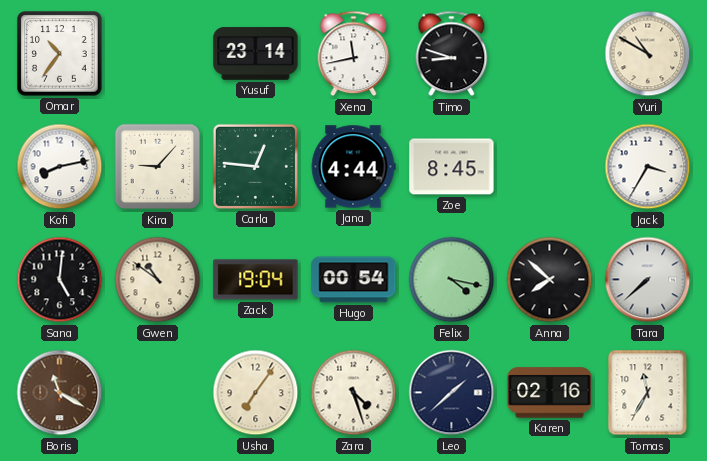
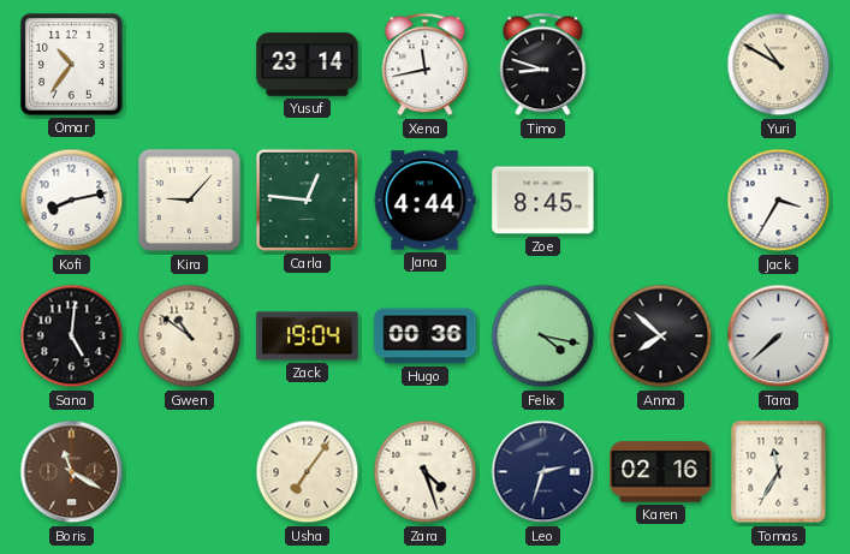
Hugo: 00:54 -> 00:36 (426, 336)
Leo: 1:38 -> 2:33 (543, 472)
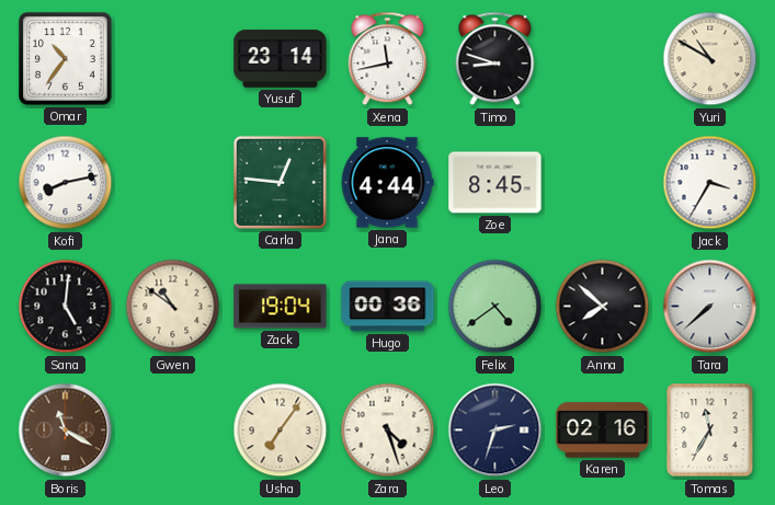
Kira: 9:07 -> none (190, 201)
Felix: 4:17 -> 4:39 (495, 307)
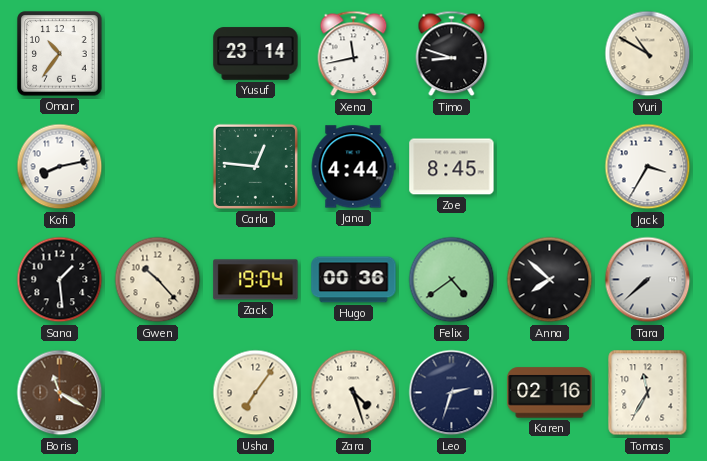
Sana: 5:01 -> 1:29 (60, 280)
Gwen: 10:51 -> 10:23 (158, 280)
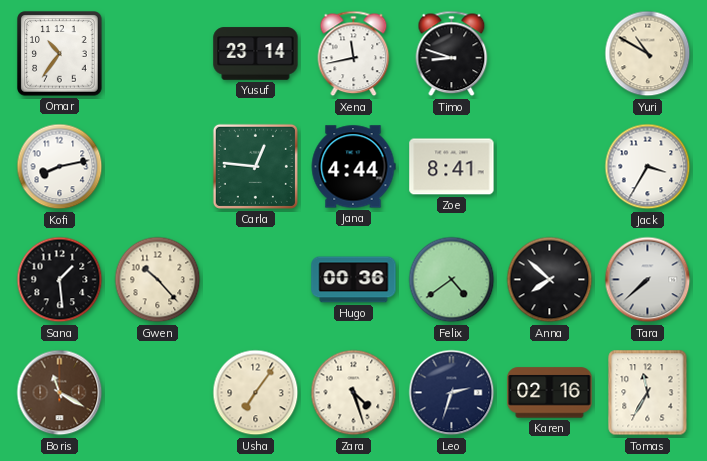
Zoe: 8:45 -> 8:41 (452, 167)
Zack: 19:04 -> none (256, 280)
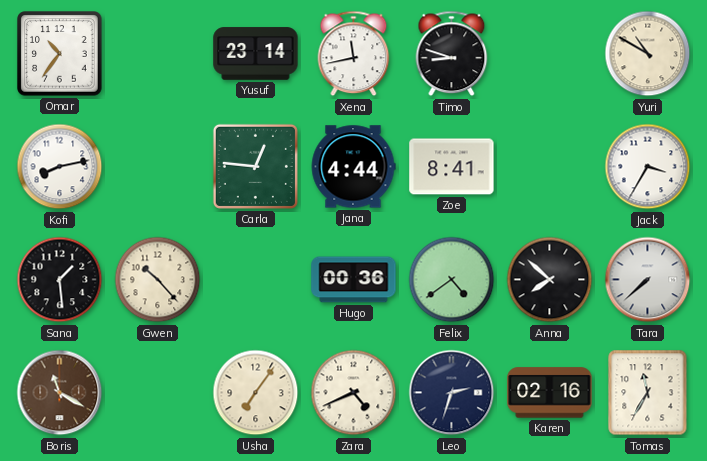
Zara: 4:27 -> 4:41 (354, 393)
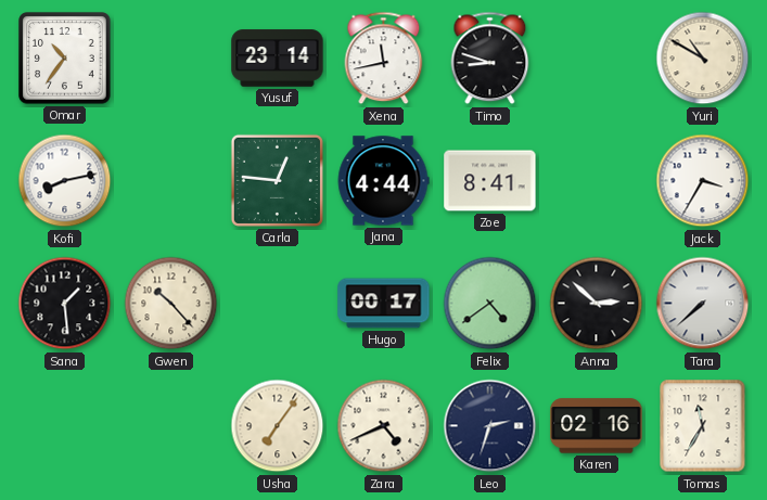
Hugo: 00:36 -> 00:17 (384, 304)
Anna: 7:52 -> 2:52 (597, 304)
Boris: 11:20 -> none (60, 393)
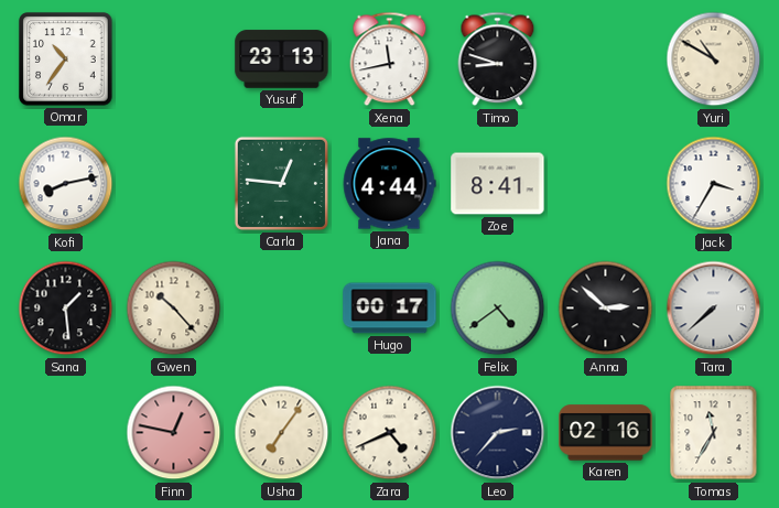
Yusuf: 23:14 -> 23:13 (282, 60)
Finn: none -> 12:47 (174, 433)
Leo: 2:33 -> 2:37 (498, 433)
